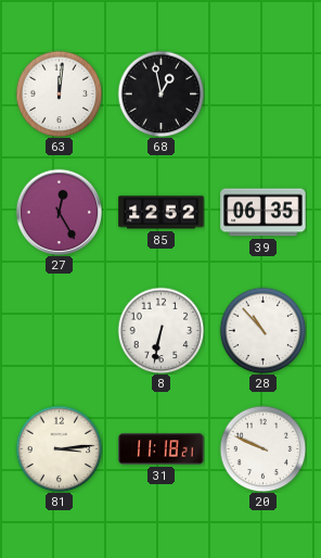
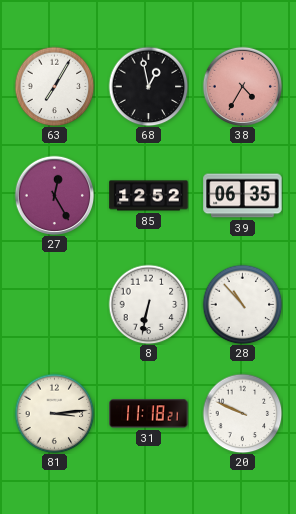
63: 12:01 -> 7:05 (54, 86)
38: none -> 4:35 (242, 86)
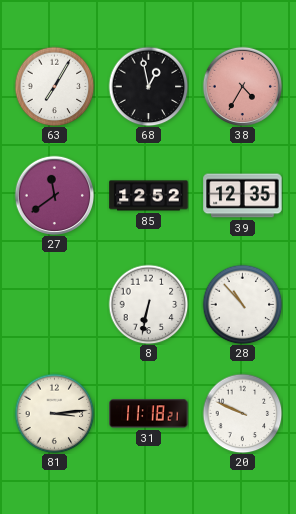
27: 12:25 -> 11:39 (54, 195)
39: 06:35 -> 12:35 (243, 196)
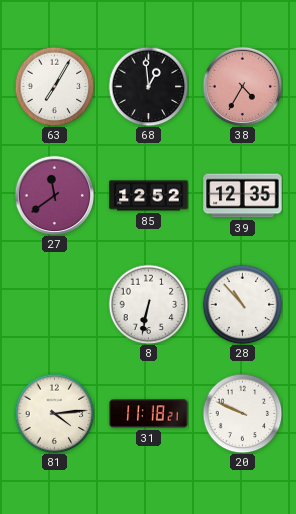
68: 12:58 -> 12:59 (148, 86)
81: 3:14 -> 4:14 (54, 413)
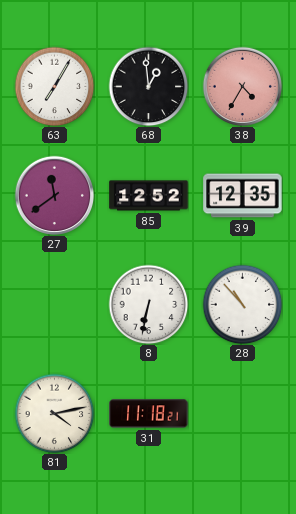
81: 4:14 -> 4:13 (54, 413)
20: 9:49 -> none (242, 413)
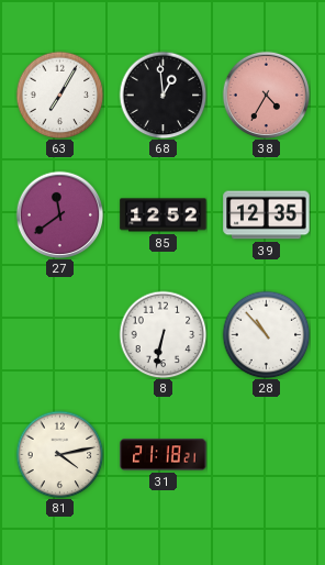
31: 11:18 -> 21:18 (164, 455)
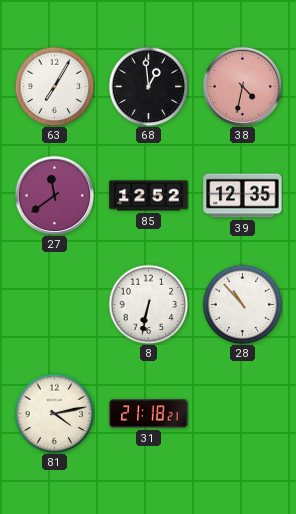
38: 4:35 -> 4:32 (242, 86)
